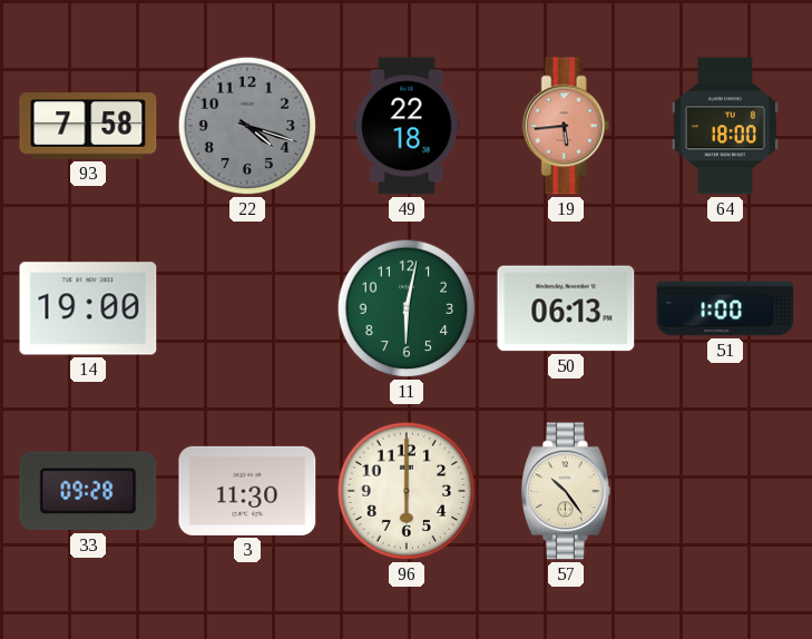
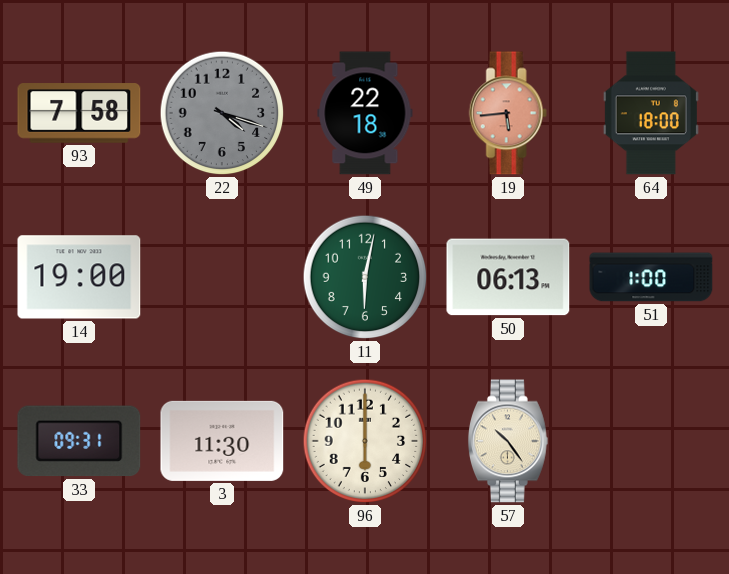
33: 09:28 -> 09:31 (79, 441)
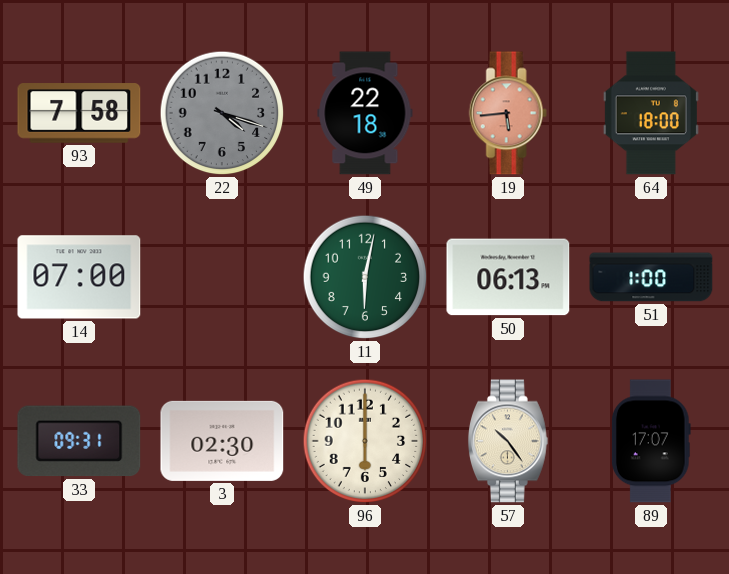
14: 19:00 -> 07:00 (79, 277)
3: 11:30 -> 02:30 (222, 441)
89: none -> 17:07 (651, 441)
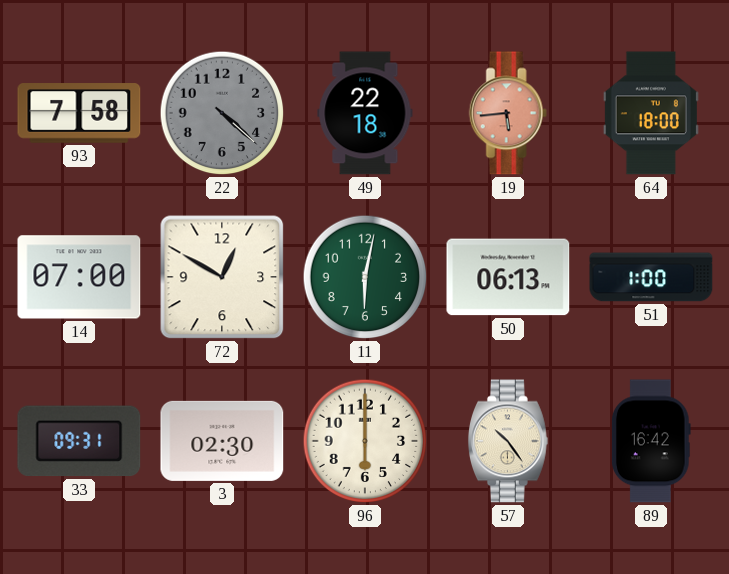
22: 4:18 -> 4:22 (222, 113)
72: none -> 12:50 (222, 277)
89: 17:07 -> 16:42 (651, 441)
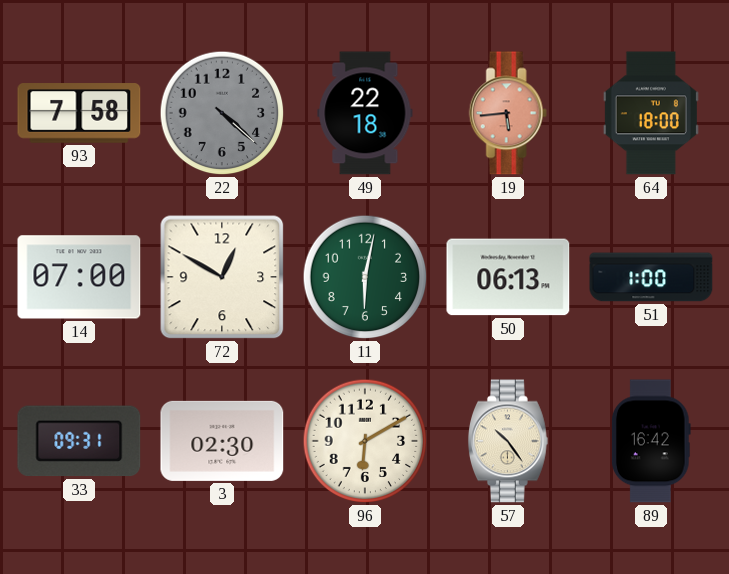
96: 6:00 -> 6:10 (365, 441)
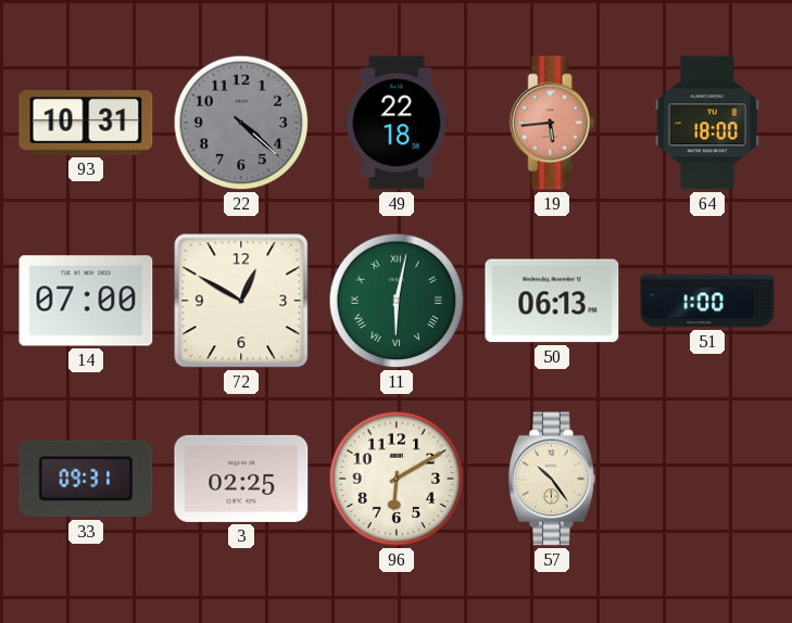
93: 7:58 -> 10:31 (86, 123)
11 numerals: Arabic -> Roman (397, 301)
3: 02:30 -> 02:25 (241, 479)
89: 16:42 -> none (651, 441)
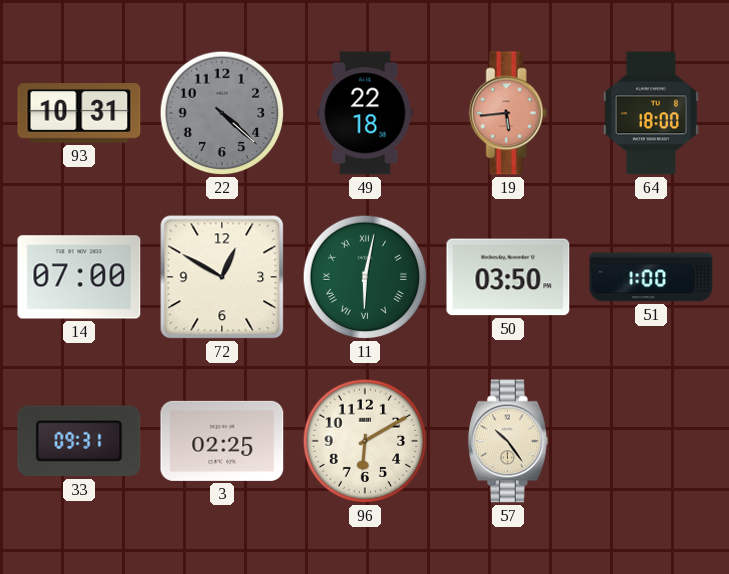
50: 06:13 -> 03:50 (508, 277)
